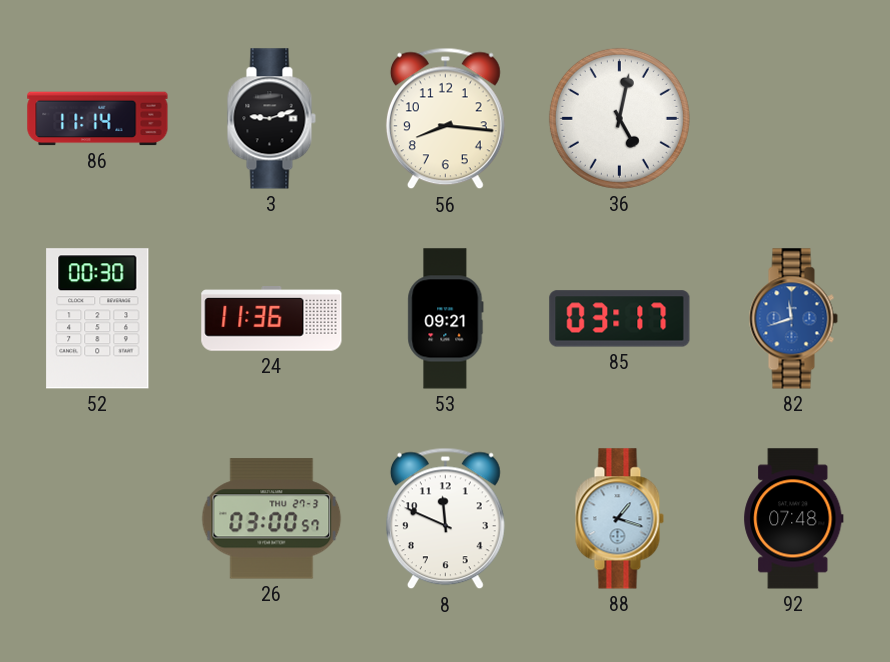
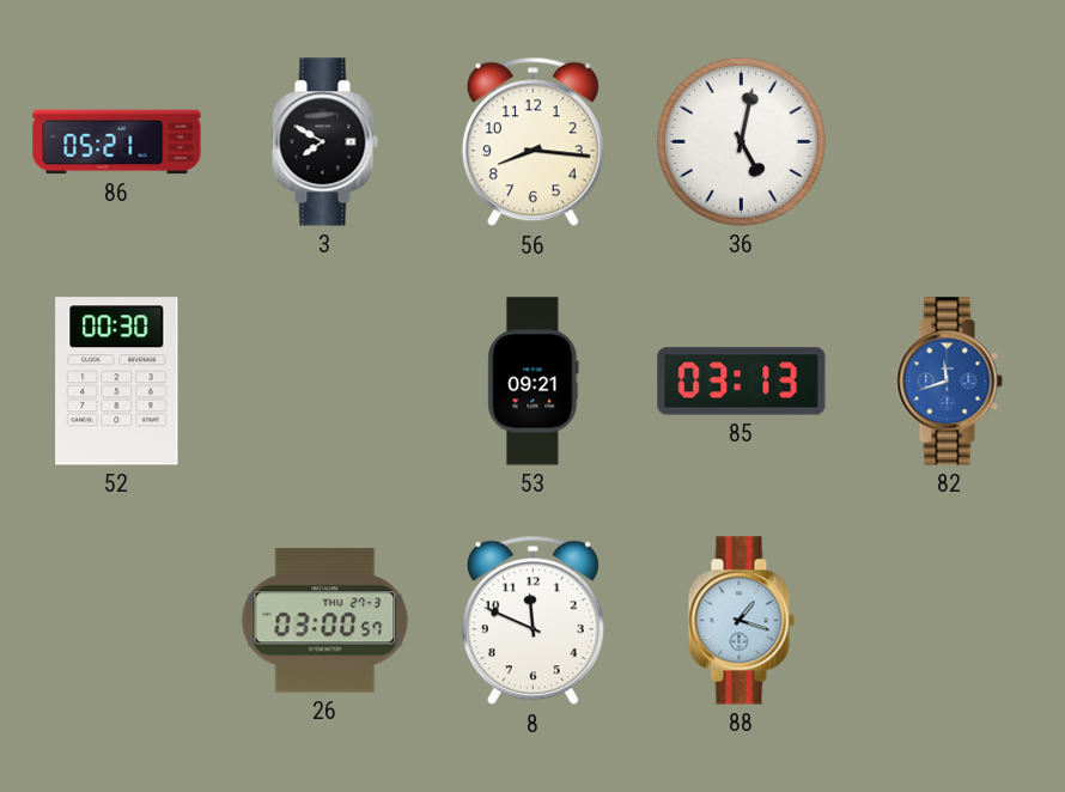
86: 11:14 -> 05:21 (117, 142)
3: 9:12 -> 7:50 (324, 142)
24: 11:36 -> none (272, 319)
85: 03:17 -> 03:13 (742, 382)
92: 07:48 -> none (794, 519)
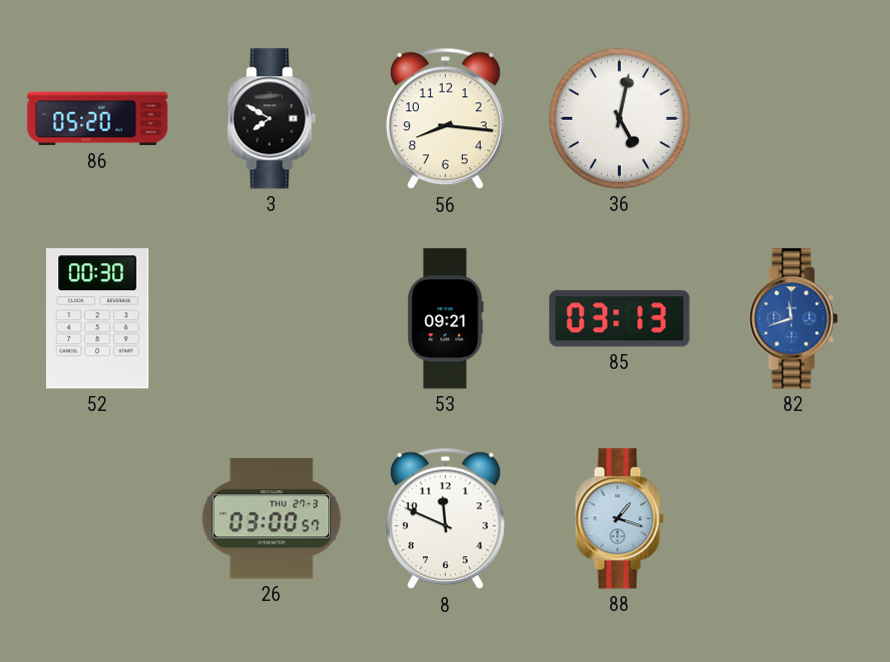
86: 05:21 -> 05:20 (98, 119)
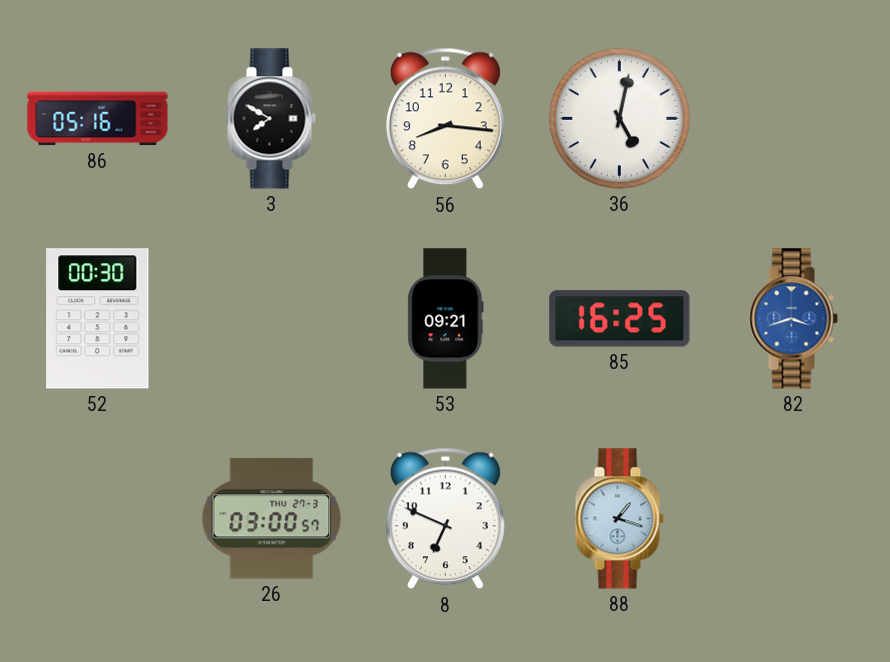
86: 05:20 -> 05:16 (98, 119)
85: 03:13 -> 16:25 (620, 319)
82: 11:42 -> 3:42 (793, 319)
8: 11:49 -> 6:49 (445, 519)
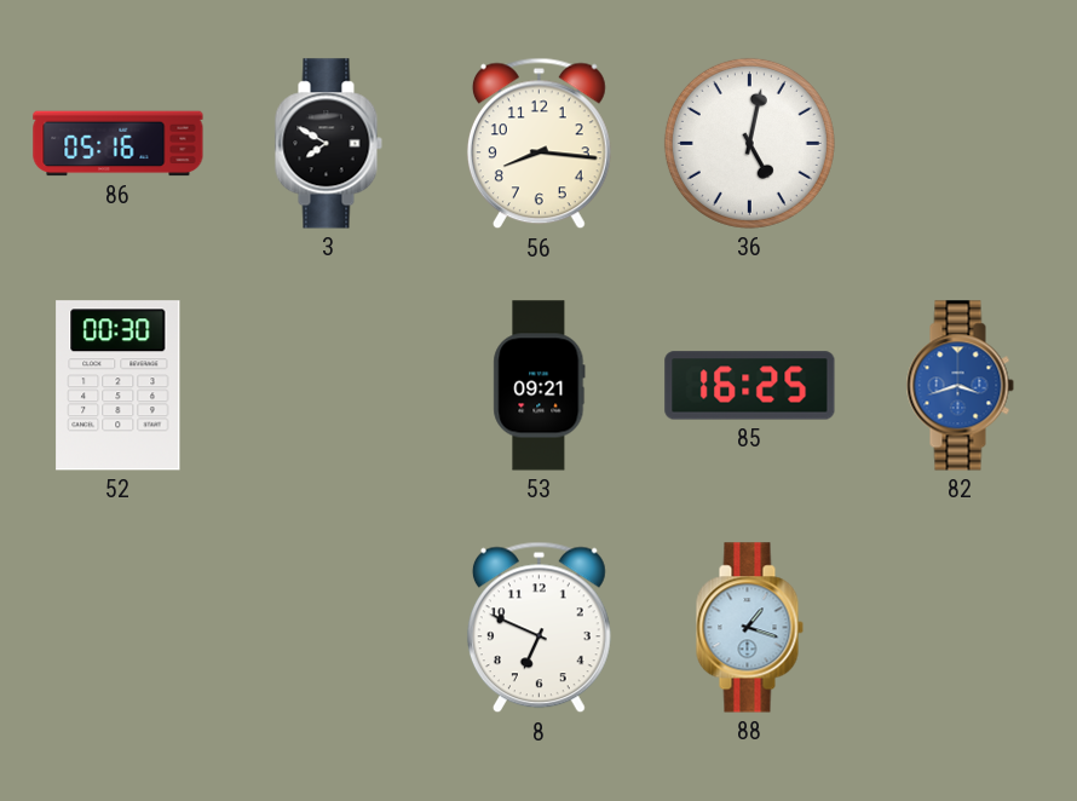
26: 03:00 -> none (272, 519)
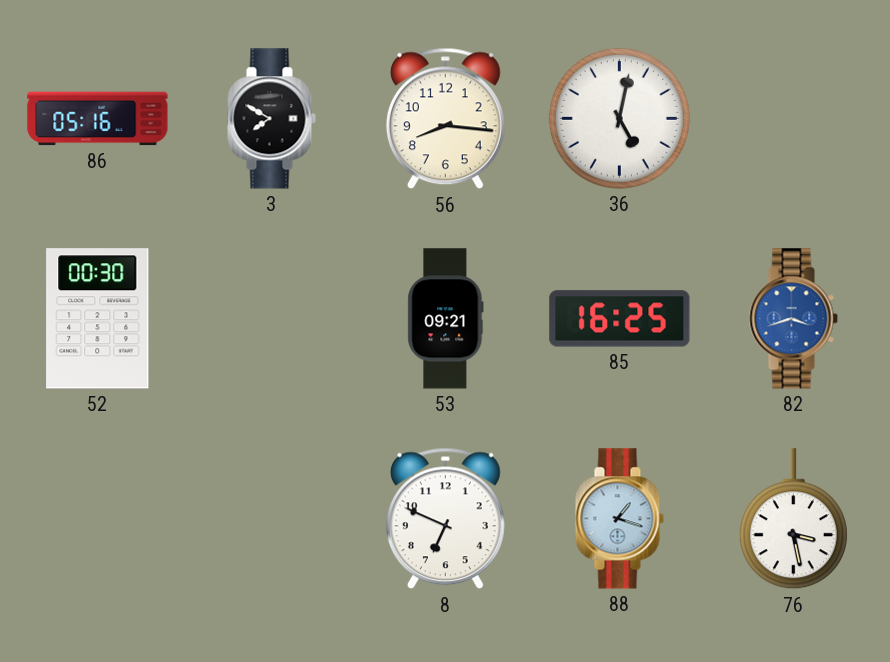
76: none -> 3:28 (793, 519)
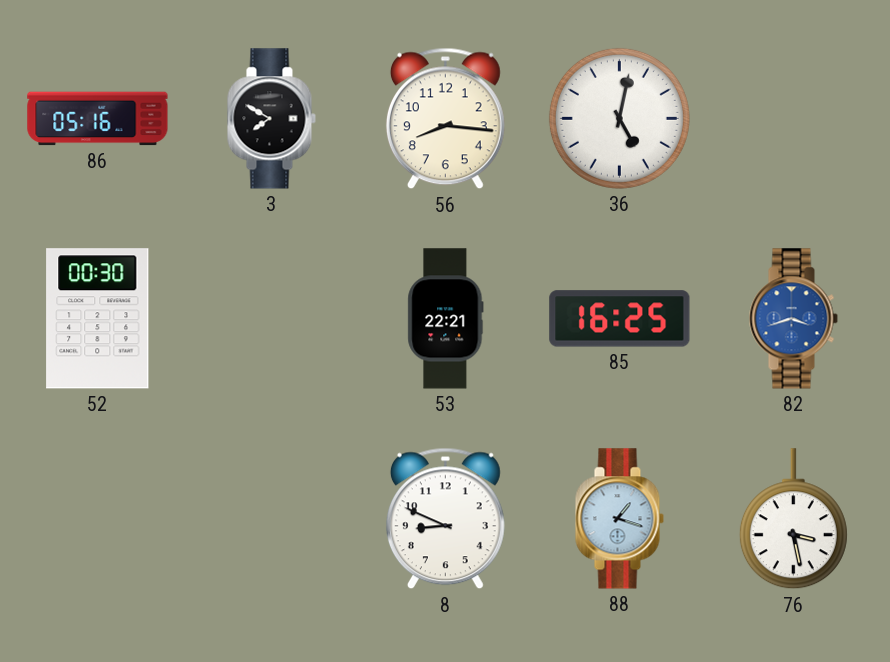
53: 09:21 -> 22:21 (446, 319)
8: 6:49 -> 8:49 (445, 519)
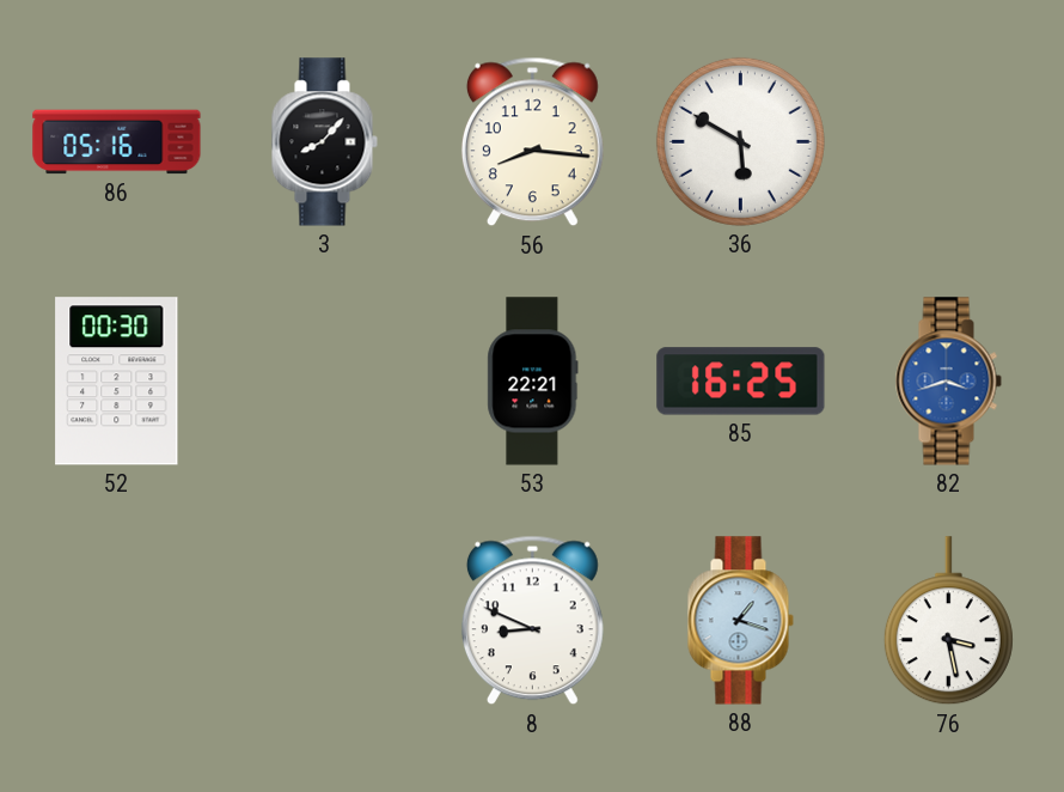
3: 7:50 -> 8:07 (324, 142)
36: 5:02 -> 5:50 (740, 141)
